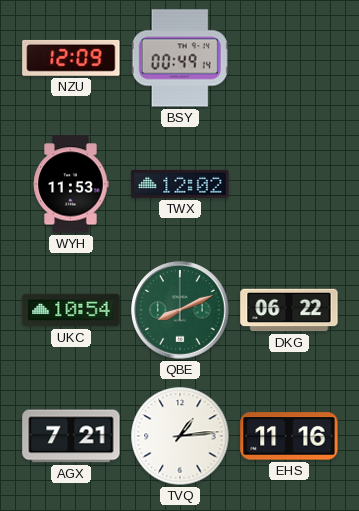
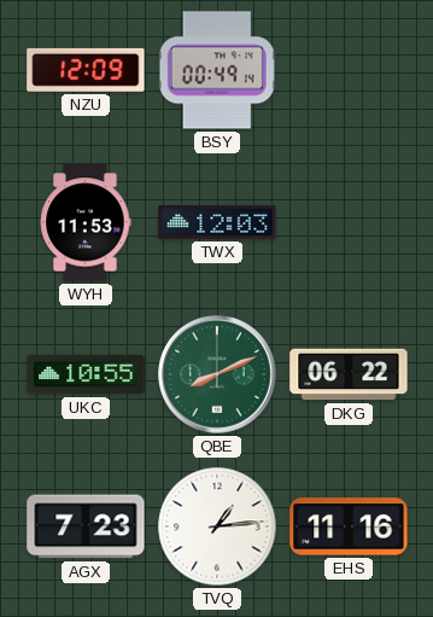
TWX: 12:02 -> 12:03 (217, 222)
UKC: 10:54 -> 10:55 (86, 374)
AGX: 7:21 -> 7:23 (86, 526)
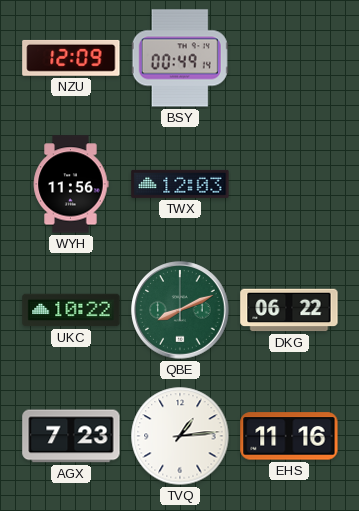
WYH: 11:53 -> 11:56 (71, 184)
UKC: 10:55 -> 10:22 (71, 310)
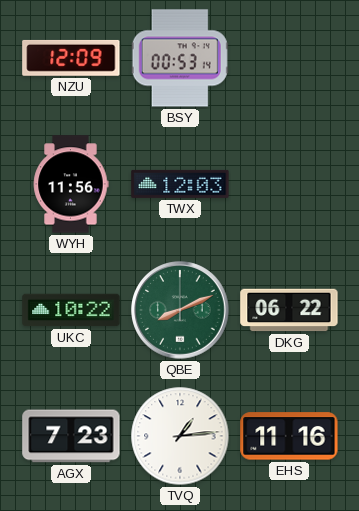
BSY: 00:49 -> 00:53 (180, 58)
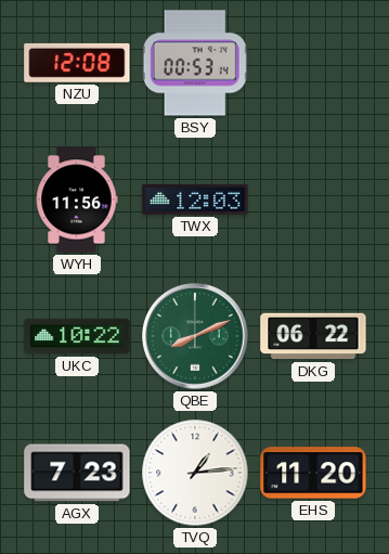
NZU: 12:09 -> 12:08 (77, 63)
EHS: 11:16 -> 11:20 (313, 473)
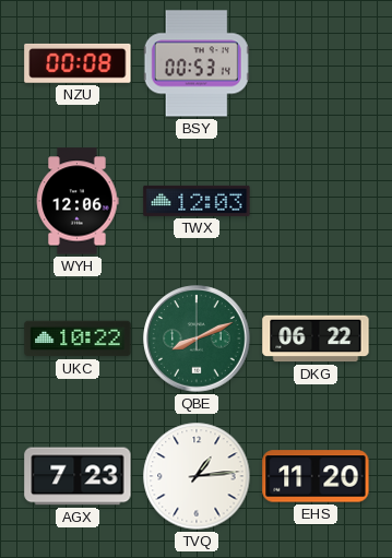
NZU: 12:08 -> 00:08 (78, 63)
WYH: 11:56 -> 12:06 (78, 201)
